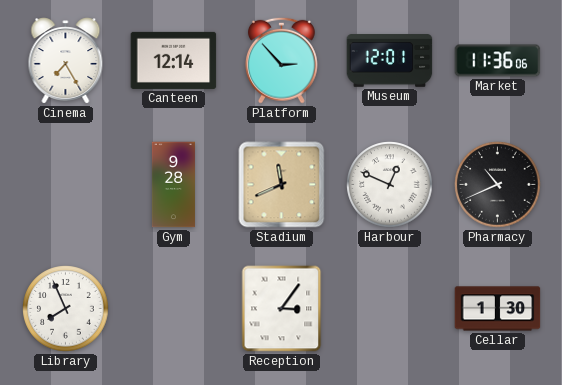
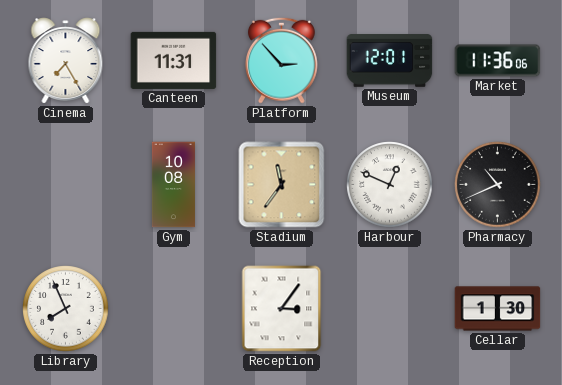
Canteen: 12:14 -> 11:31 (174, 60)
Gym: 9:28 -> 10:08 (173, 185)
Stadium: 11:41 -> 11:36 (282, 185)
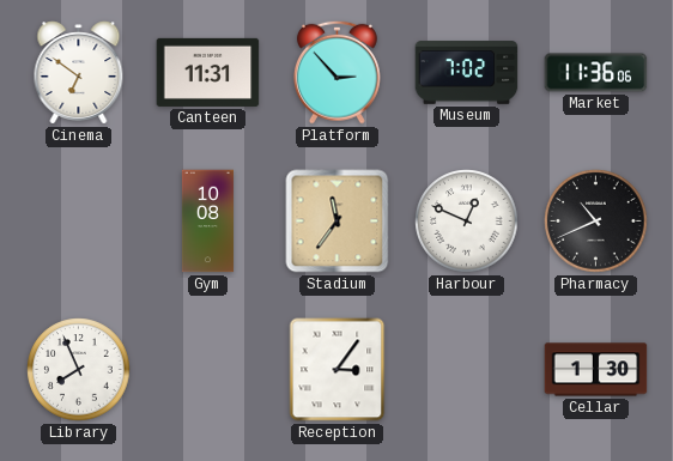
Cinema: 7:25 -> 6:51 (79, 73)
Museum: 12:01 -> 7:02 (467, 73)
